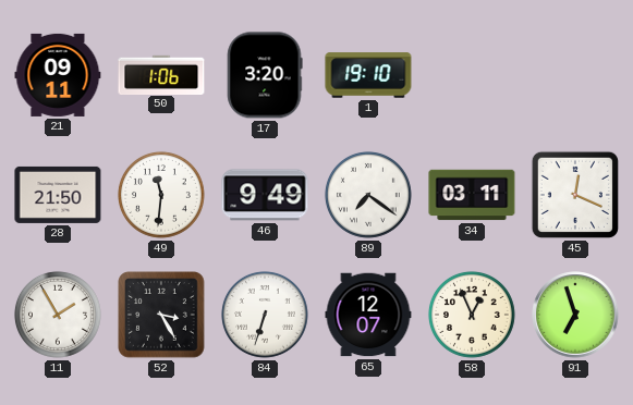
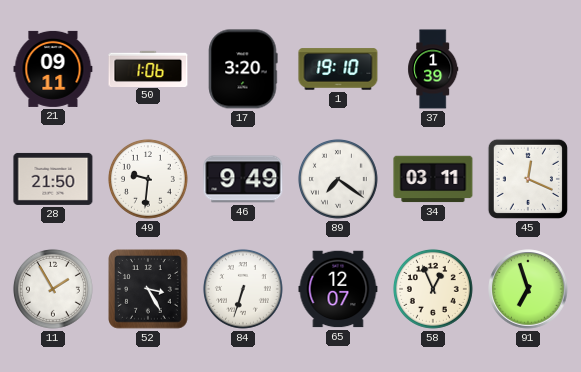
37: none -> 1:39 (433, 69)
49: 11:31 -> 9:31 (148, 179)
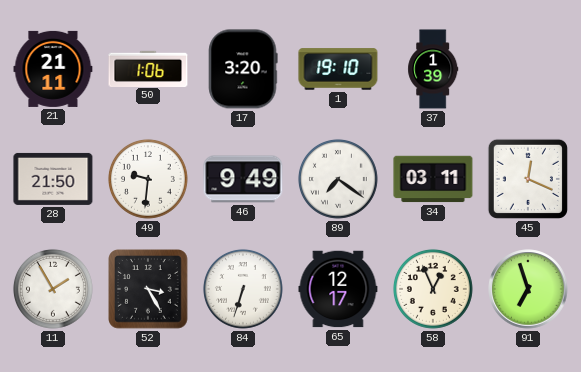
21: 09:11 -> 21:11 (53, 69)
65: 12:07 -> 12:17 (338, 289)
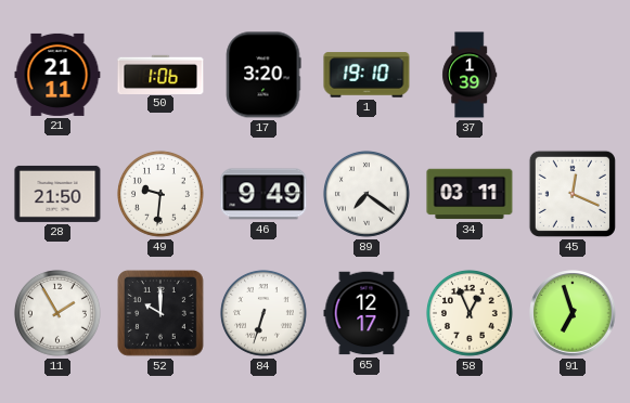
52: 3:25 -> 10:00 (160, 313)
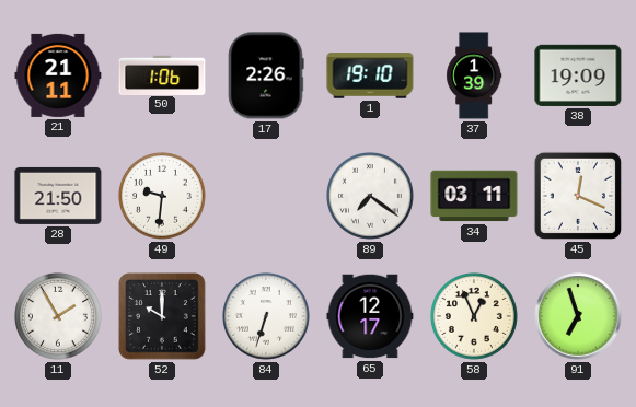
17: 3:20 -> 2:26 (266, 75)
38: none -> 19:09 (578, 75)
46: 9:49 -> none (263, 194)
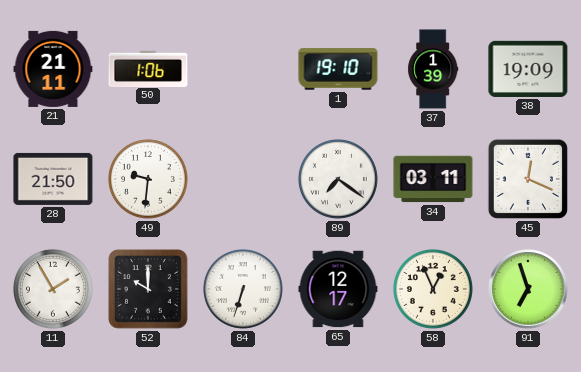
17: 2:26 -> none (266, 75)
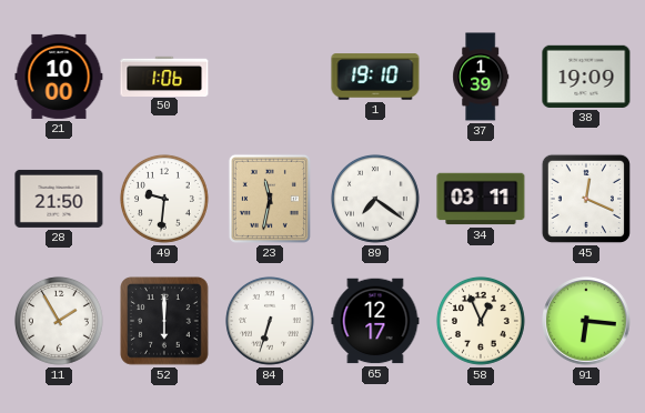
21: 21:11 -> 10:00 (59, 77)
23: none -> 11:32 (270, 199)
52: 10:00 -> 6:00 (164, 321)
91: 6:57 -> 6:16 (586, 321)
